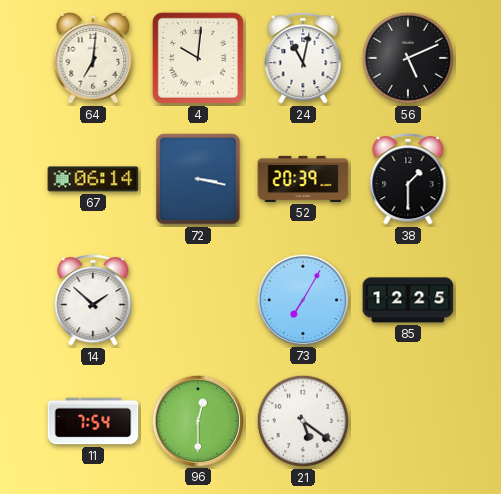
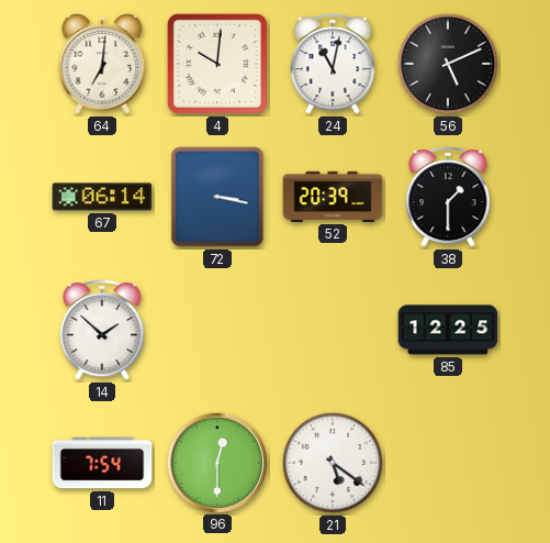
73: 7:05 -> none (302, 299)
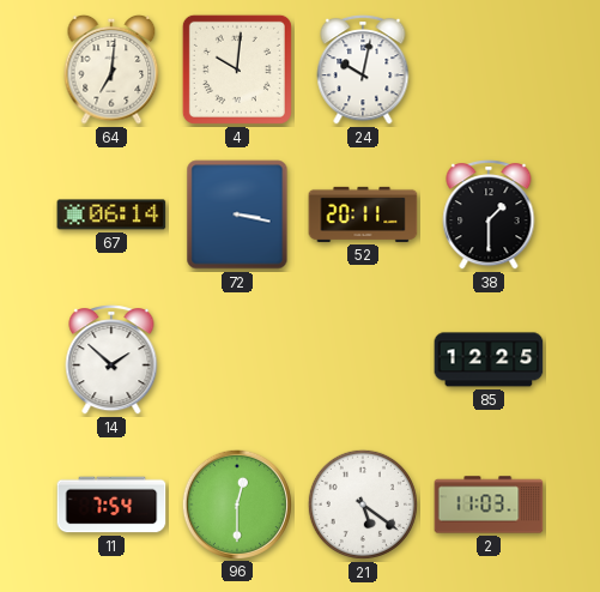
24: 11:02 -> 10:02 (363, 70)
56: 5:11 -> none (448, 64)
52: 20:39 -> 20:11 (363, 215)
2: none -> 11:03 (489, 505)
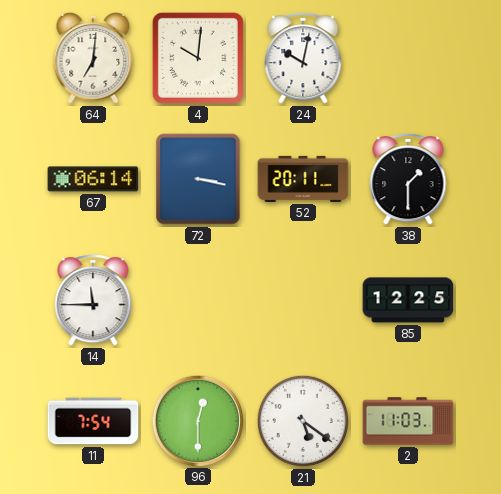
14: 1:52 -> 11:45 (93, 300)
